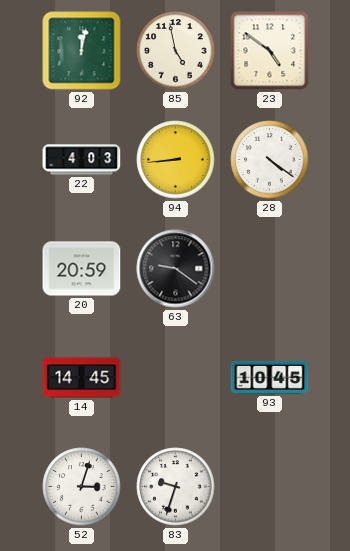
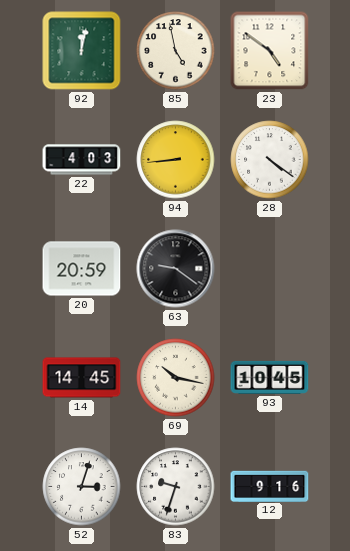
69: none -> 10:17 (176, 378)
12: none -> 9:16 (270, 486)
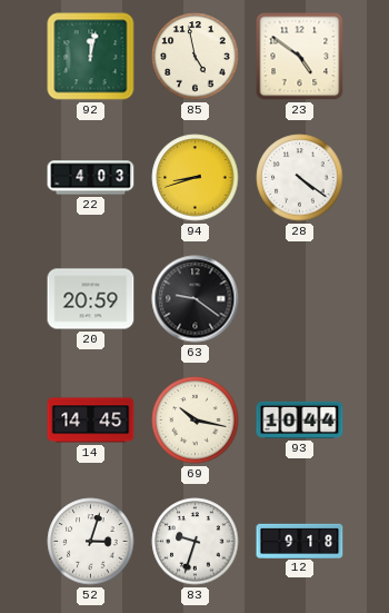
94: 8:44 -> 8:42 (196, 178)
93: 10:45 -> 10:44 (300, 419)
12: 9:16 -> 9:18 (300, 541)
